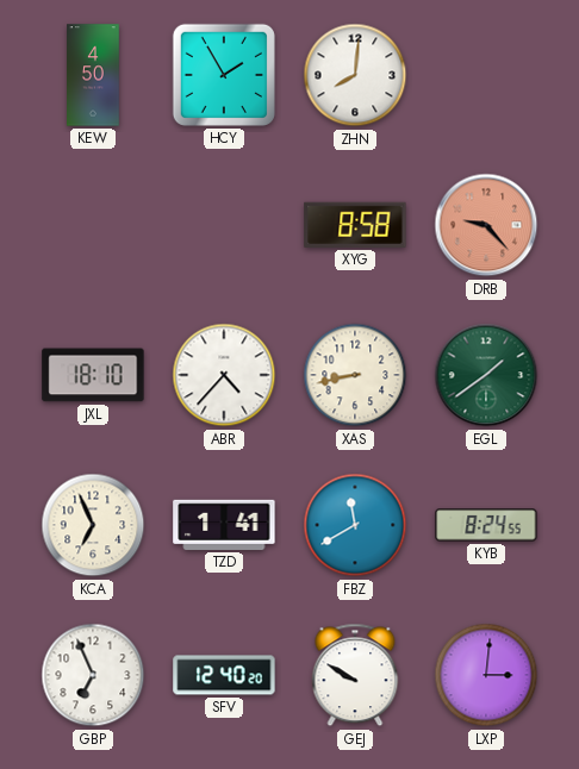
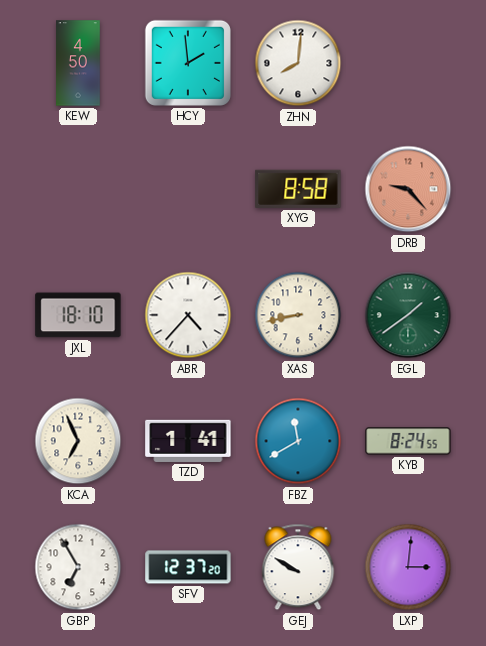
HCY: 1:55 -> 1:59 (188, 63)
GBP: 6:56 -> 6:55 (78, 567)
SFV: 12:40 -> 12:37 (188, 567)
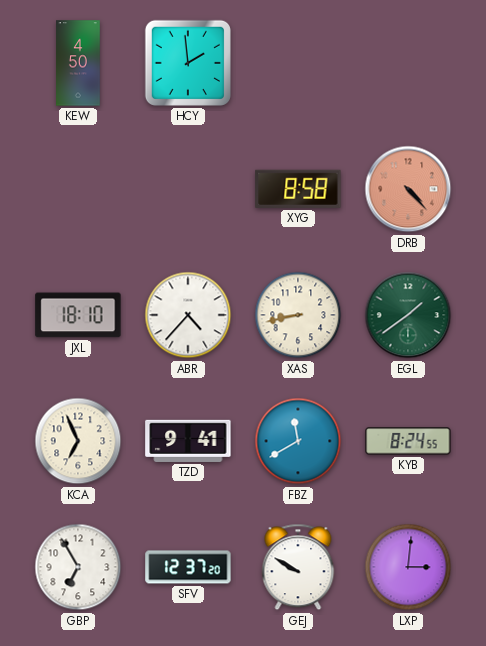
ZHN: 8:01 -> none (298, 63)
DRB: 9:23 -> 4:23 (408, 189)
TZD: 1:41 -> 9:41 (188, 441)
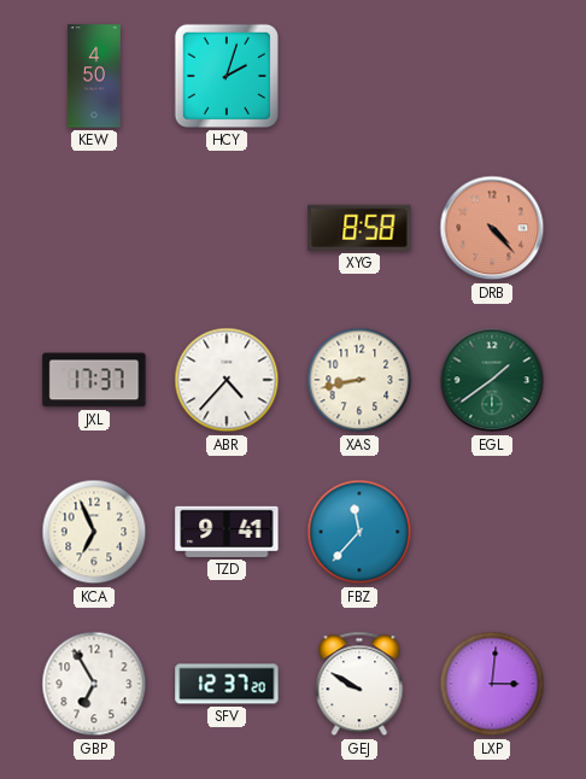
HCY: 1:59 -> 2:03 (227, 76)
JXL: 18:10 -> 17:37 (94, 380)
FBZ: 11:40 -> 11:37 (359, 532)
KYB: 8:24 -> none (408, 441)
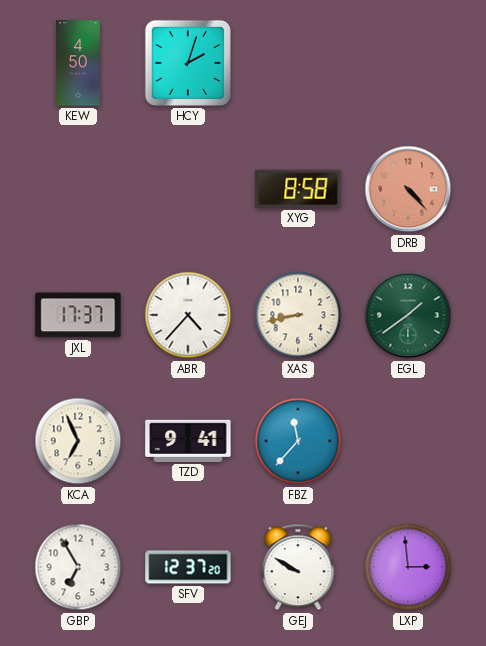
LXP: 3:01 -> 2:59 (408, 567)
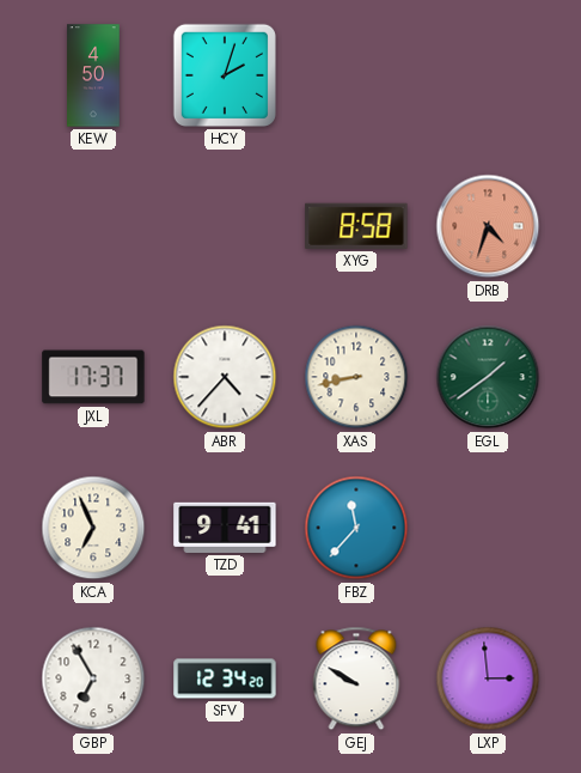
DRB: 4:23 -> 4:33 (488, 226)
SFV: 12:37 -> 12:34 (225, 678)
